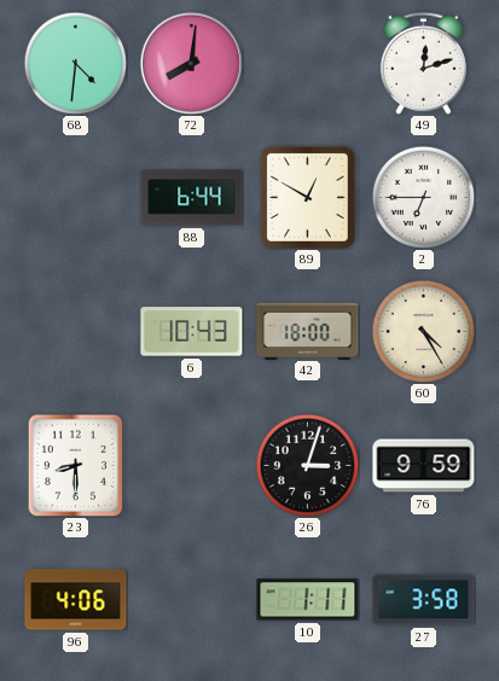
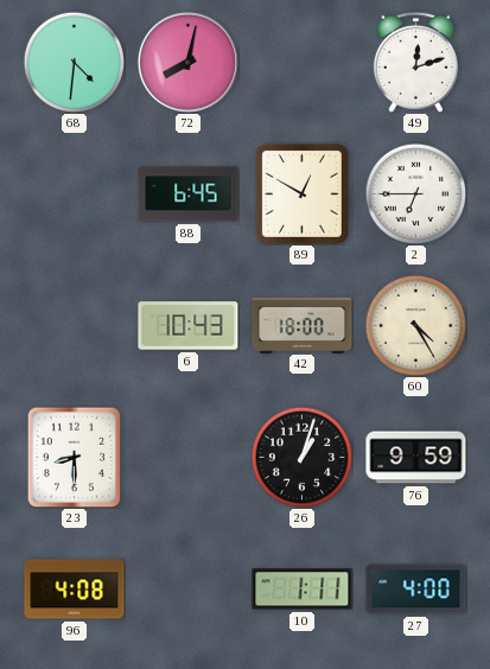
72: 8:01 -> 8:02 (187, 62)
88: 6:44 -> 6:45 (189, 195)
26: 3:03 -> 1:03 (301, 457)
96: 4:06 -> 4:08 (75, 590)
27: 3:58 -> 4:00 (416, 590)
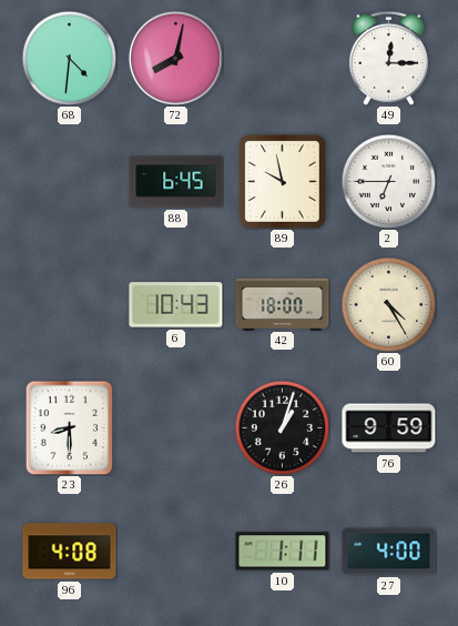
49: 12:12 -> 12:15 (388, 58)
89: 12:50 -> 9:58 (282, 181)
